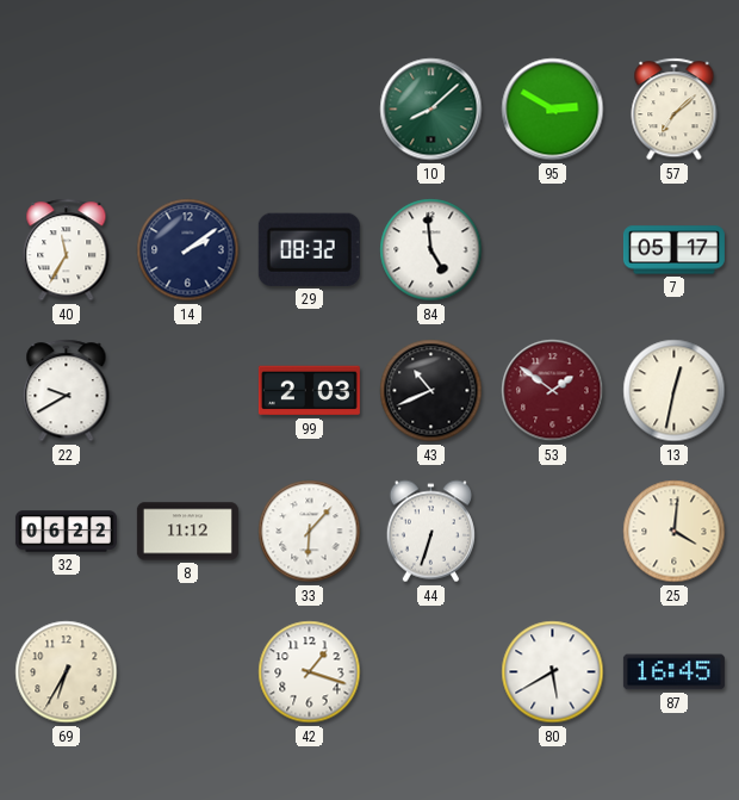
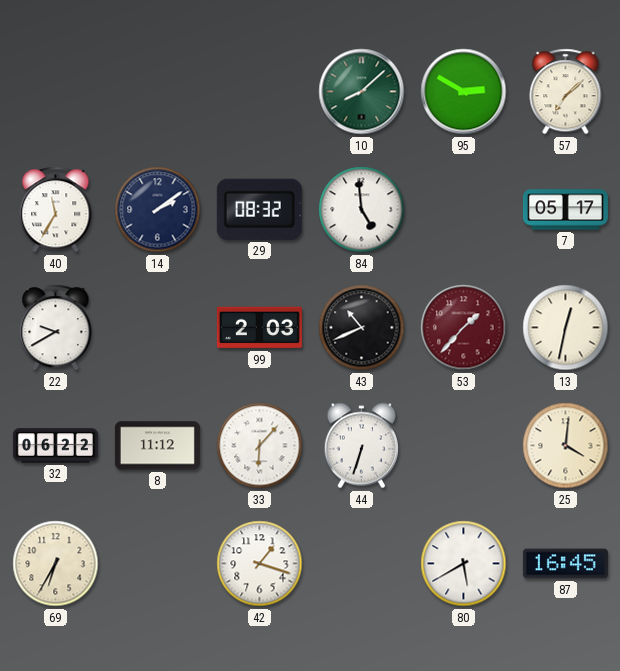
53: 1:51 -> 1:37 (464, 328)
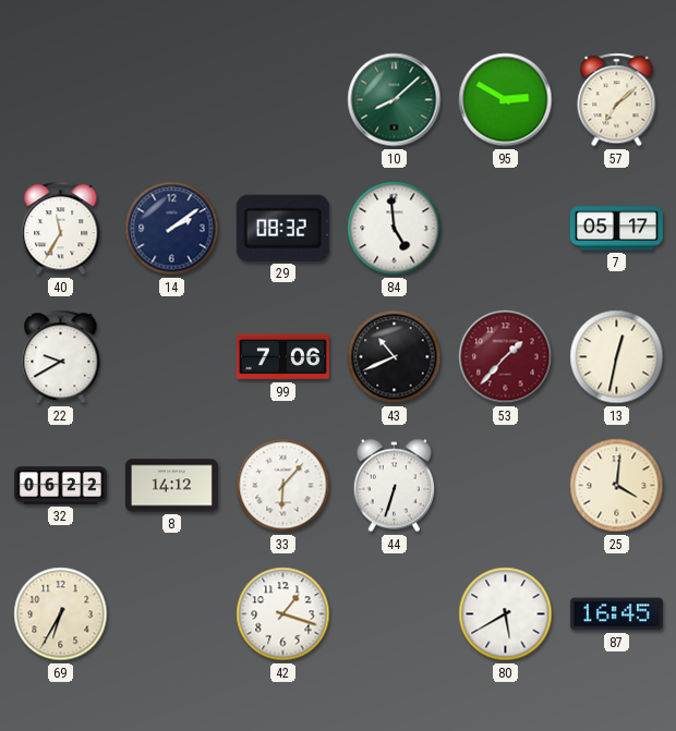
99: 2:03 -> 7:06 (282, 357)
8: 11:12 -> 14:12 (171, 486)
